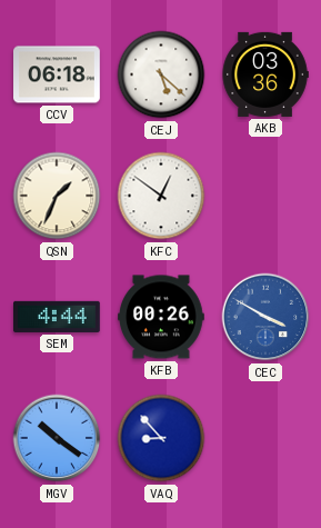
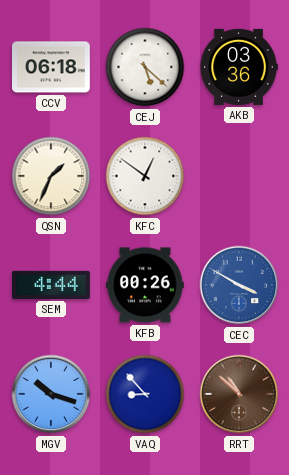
MGV: 10:21 -> 10:18 (51, 394)
RRT: none -> 10:52 (239, 394)
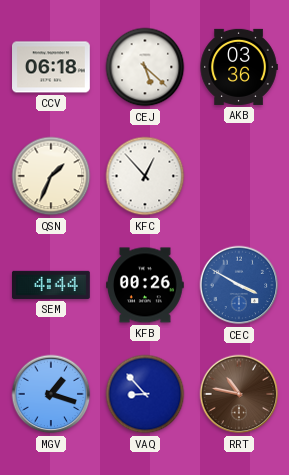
KFC: 12:51 -> 12:53 (145, 176)
MGV: 10:18 -> 1:18 (51, 394)
RRT: 10:52 -> 10:47 (239, 394)
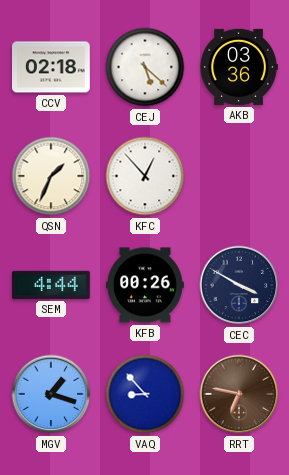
CCV: 06:18 -> 02:18 (52, 67)
CEC dial: blue -> navy (239, 285)
RRT: 10:47 -> 6:47 (239, 394)
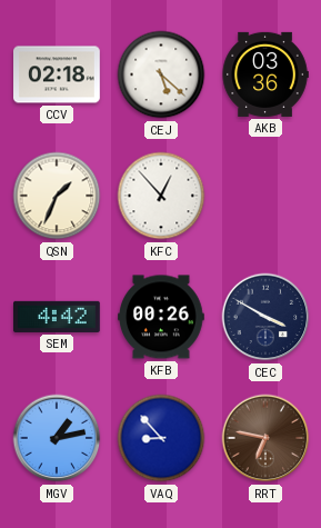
SEM: 4:44 -> 4:42 (58, 317)
MGV: 1:18 -> 1:13 (57, 438)
